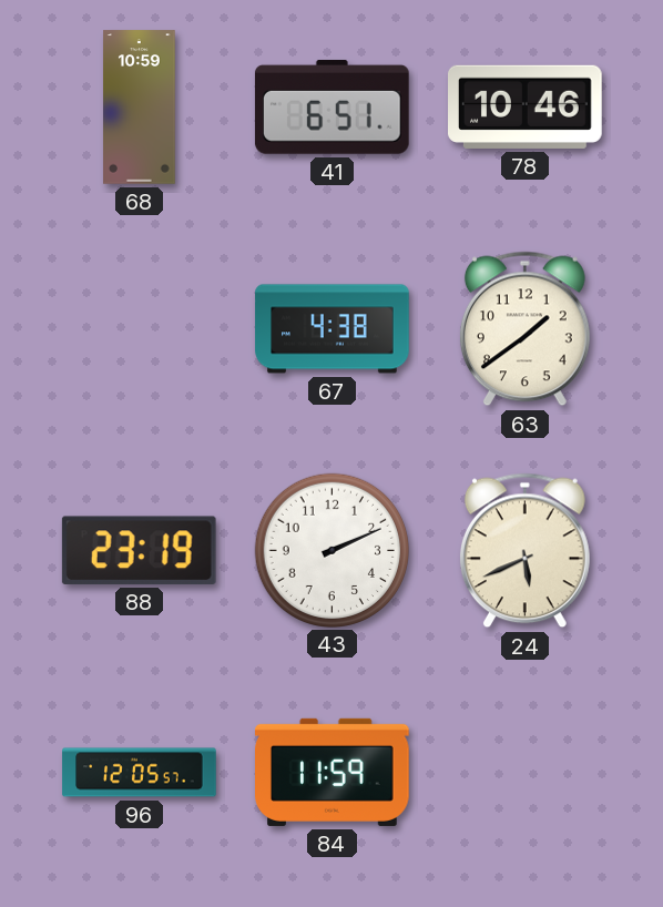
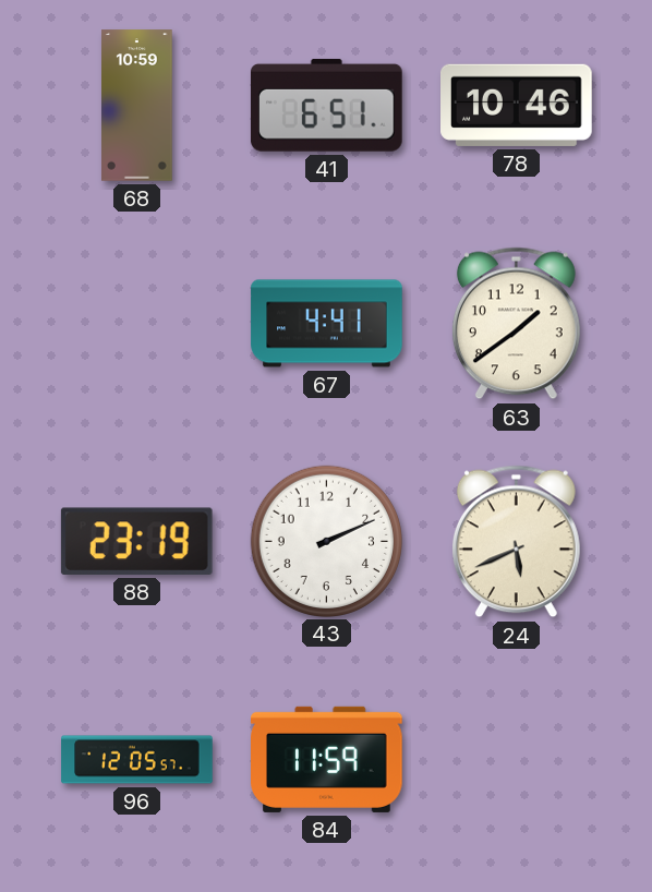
67: 4:38 -> 4:41 (327, 324)
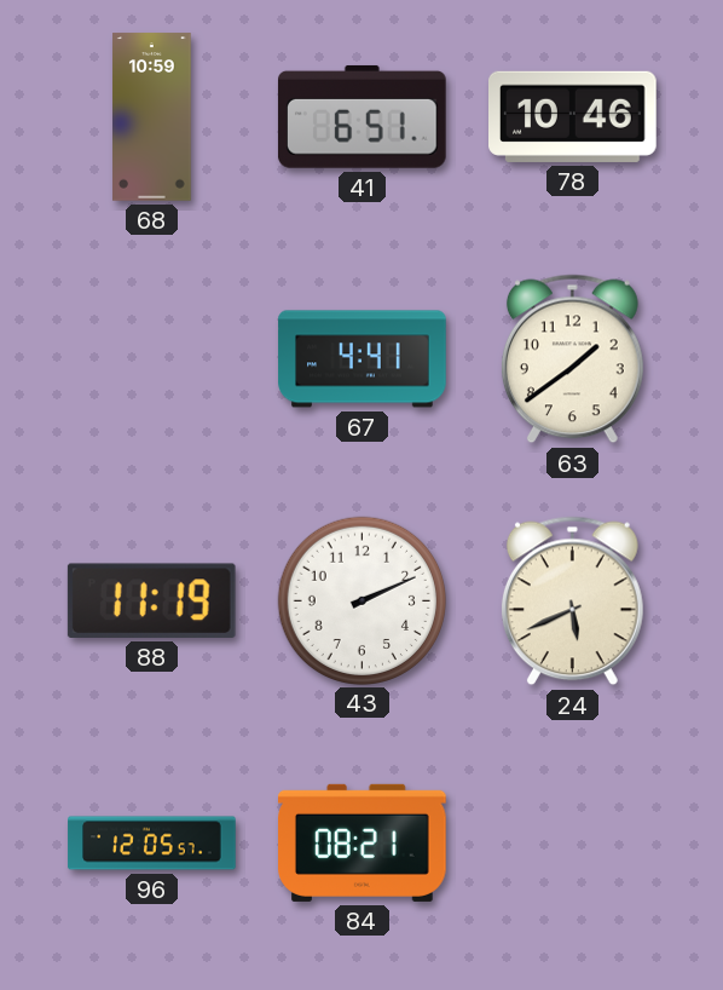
88: 23:19 -> 11:19 (151, 600)
84: 11:59 -> 08:21 (363, 842)
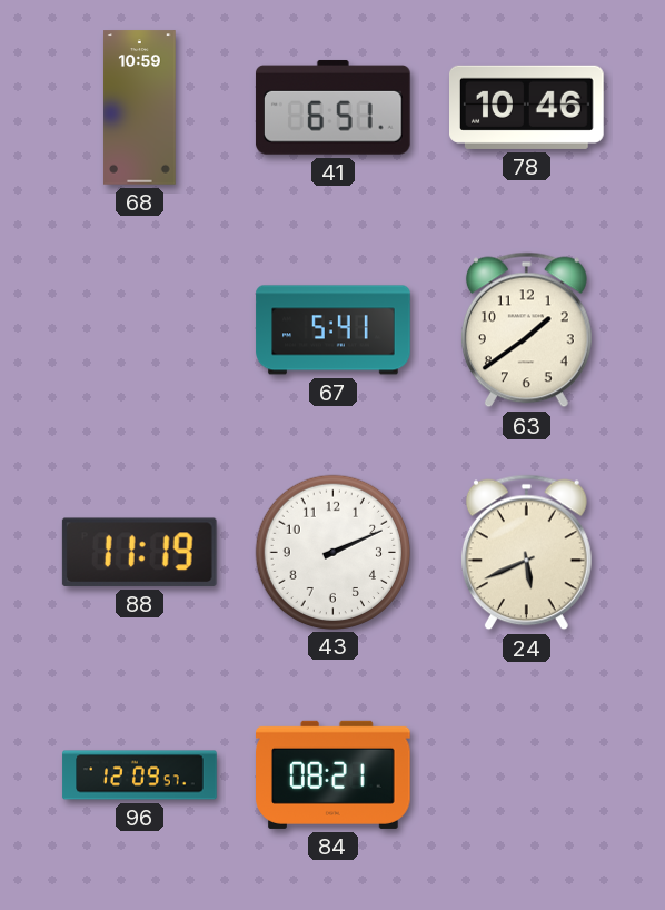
67: 4:41 -> 5:41 (334, 330)
96: 12:05 -> 12:09 (140, 775)
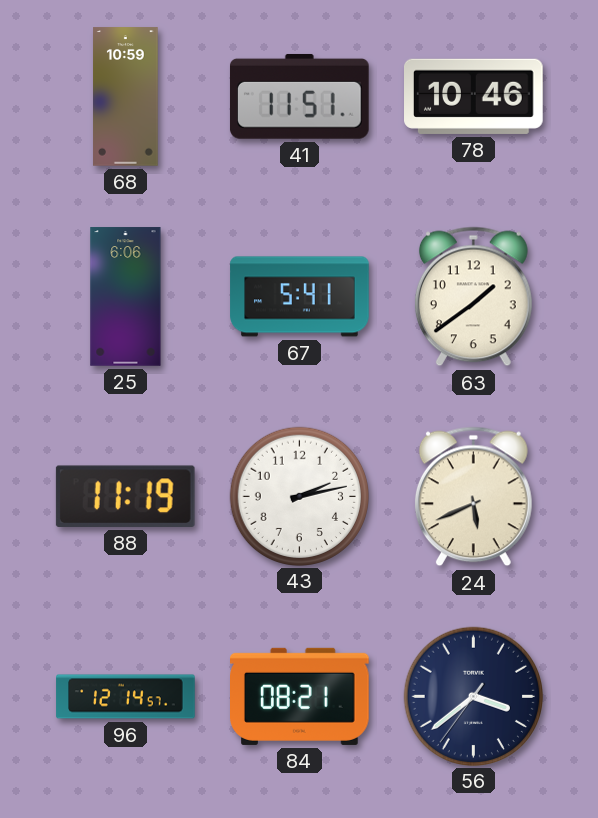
41: 6:51 -> 11:51 (299, 96)
25: none -> 6:06 (126, 297)
43: 2:11 -> 2:13 (299, 496)
96: 12:09 -> 12:14 (126, 697)
56: none -> 3:38 (473, 696)
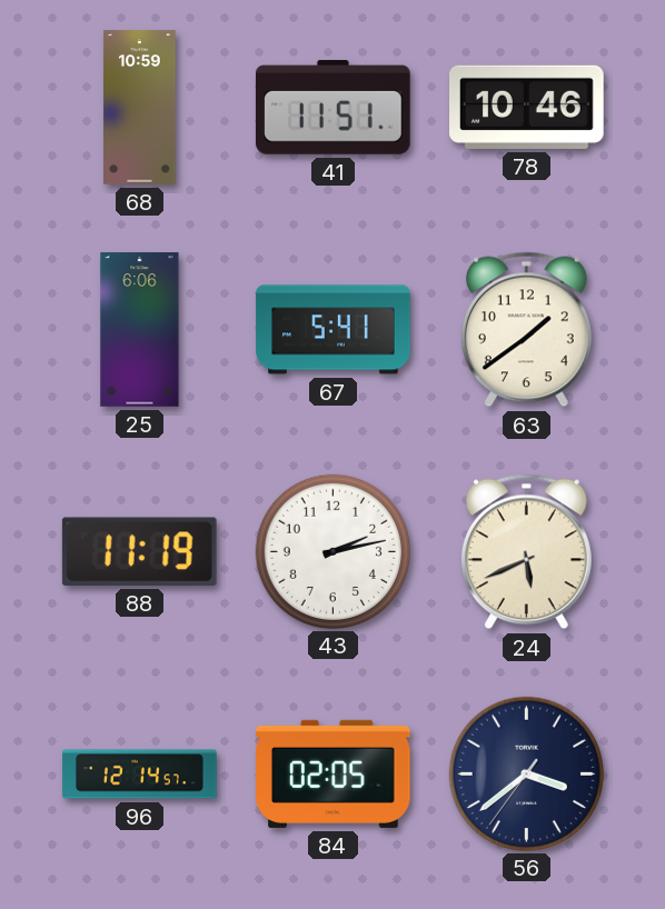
84: 08:21 -> 02:05 (334, 773)
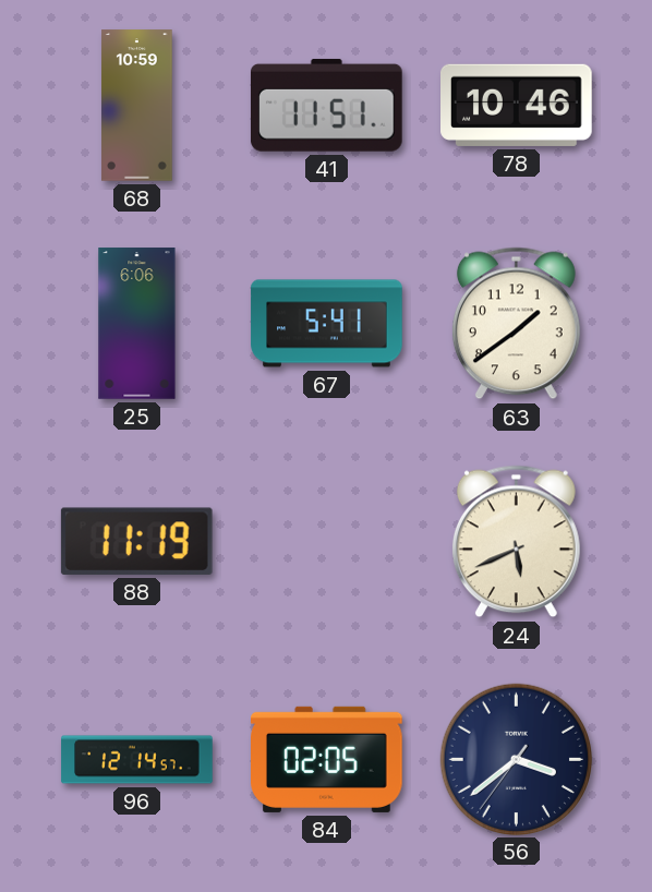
43: 2:13 -> none (332, 551)
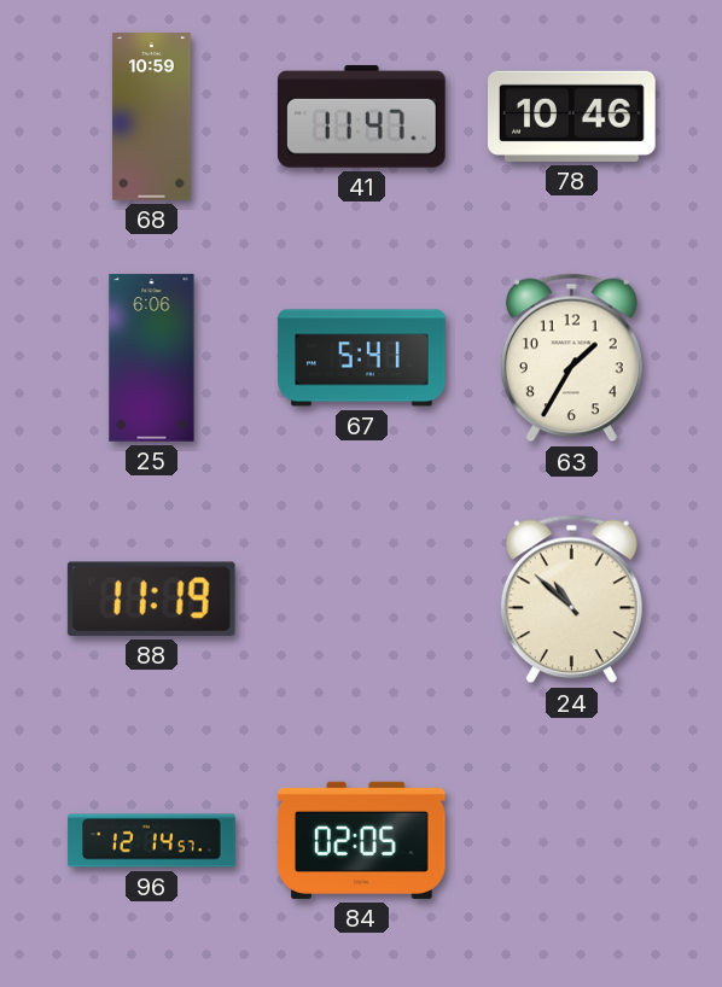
41: 11:51 -> 11:47 (361, 116)
63: 1:39 -> 1:35 (571, 358)
24: 5:41 -> 10:52 (571, 600)
56: 3:38 -> none (516, 759)
